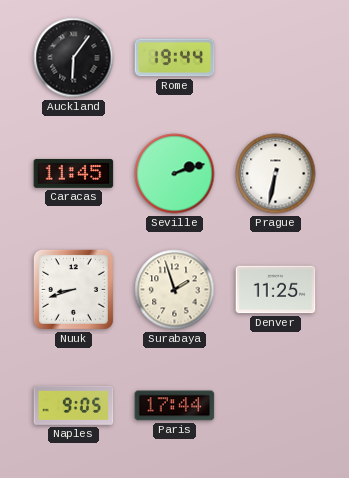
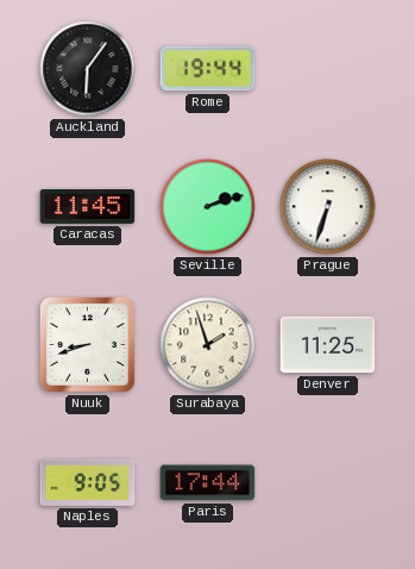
Prague: 6:32 -> 6:33 (328, 207)
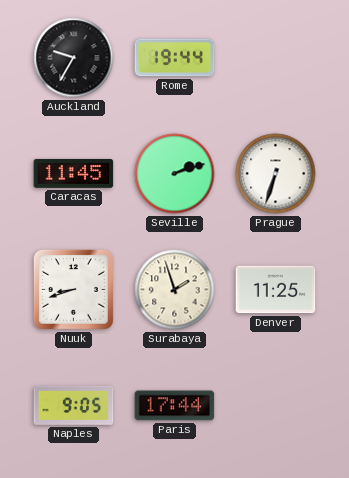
Auckland: 6:06 -> 9:35 (74, 58)
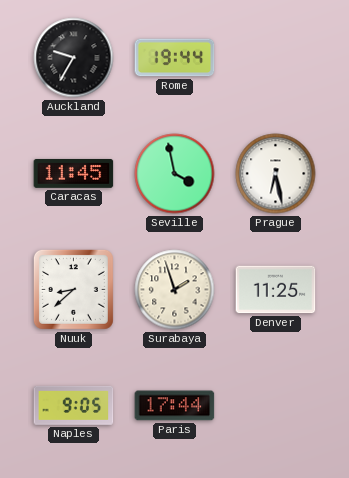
Seville: 2:12 -> 3:58 (175, 174)
Prague: 6:33 -> 6:28 (276, 174)
Nuuk: 8:42 -> 8:38 (73, 289)
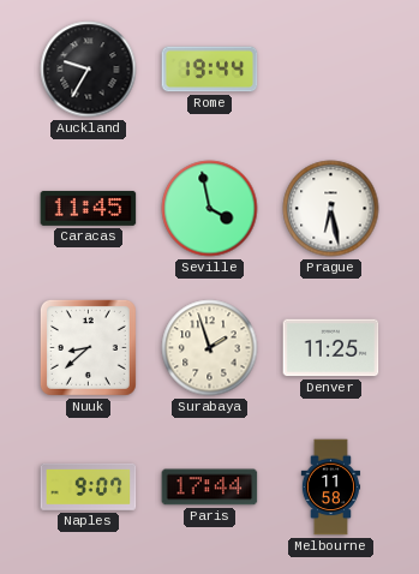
Naples: 9:05 -> 9:07 (89, 486)
Melbourne: none -> 11:58 (331, 488)
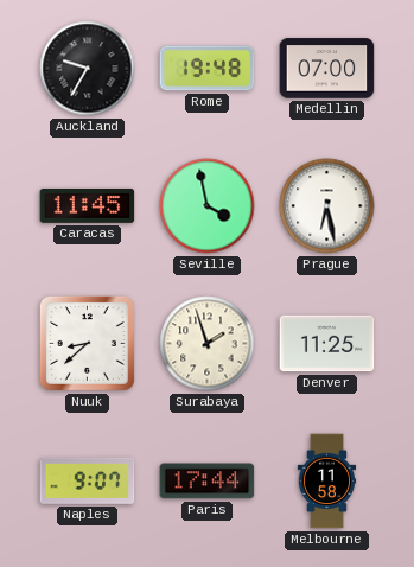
Rome: 19:44 -> 19:48 (208, 69)
Medellin: none -> 07:00 (327, 69)
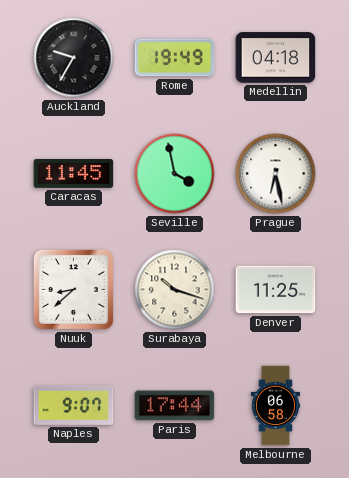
Rome: 19:48 -> 19:49 (175, 58)
Medellin: 07:00 -> 04:18 (276, 58)
Surabaya: 1:57 -> 10:18 (175, 290)
Melbourne: 11:58 -> 06:58 (276, 406)
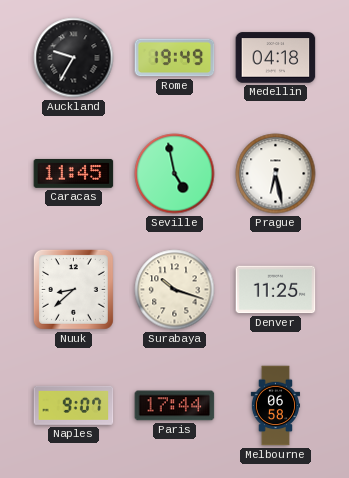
Seville: 3:58 -> 4:58 (175, 174)
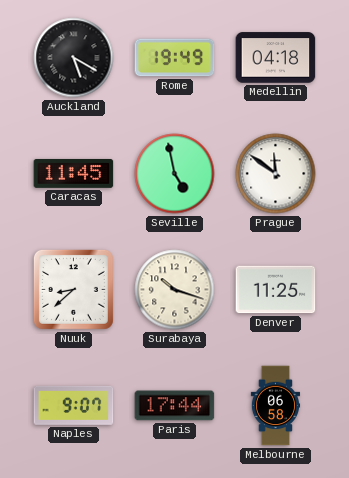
Auckland: 9:35 -> 5:20 (74, 58)
Prague: 6:28 -> 11:51 (276, 174)
